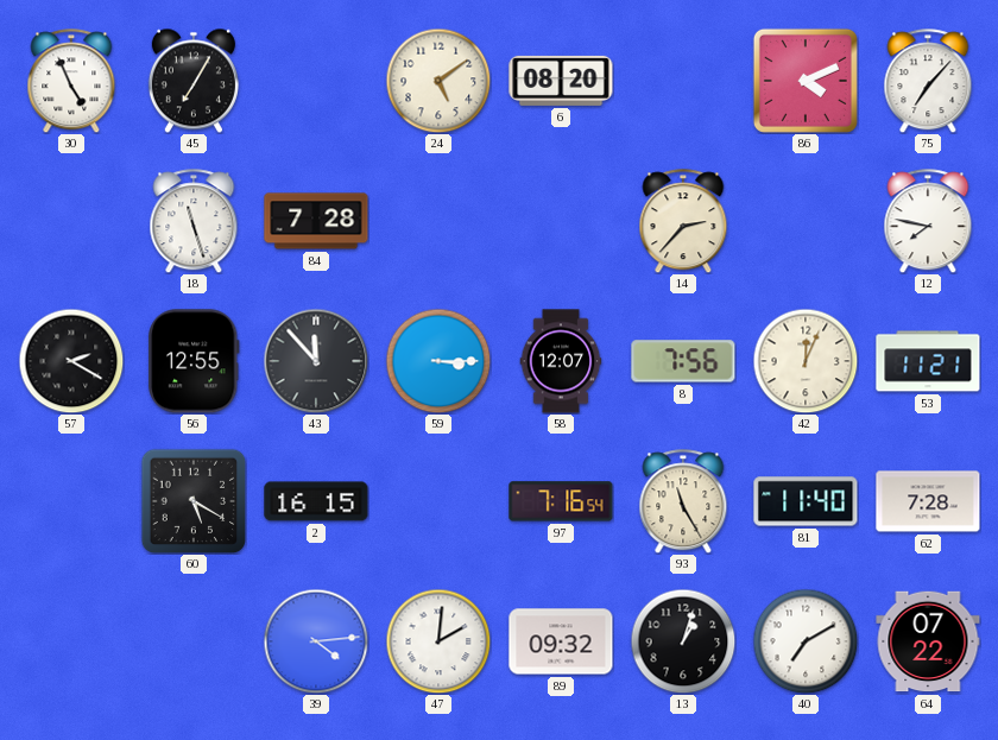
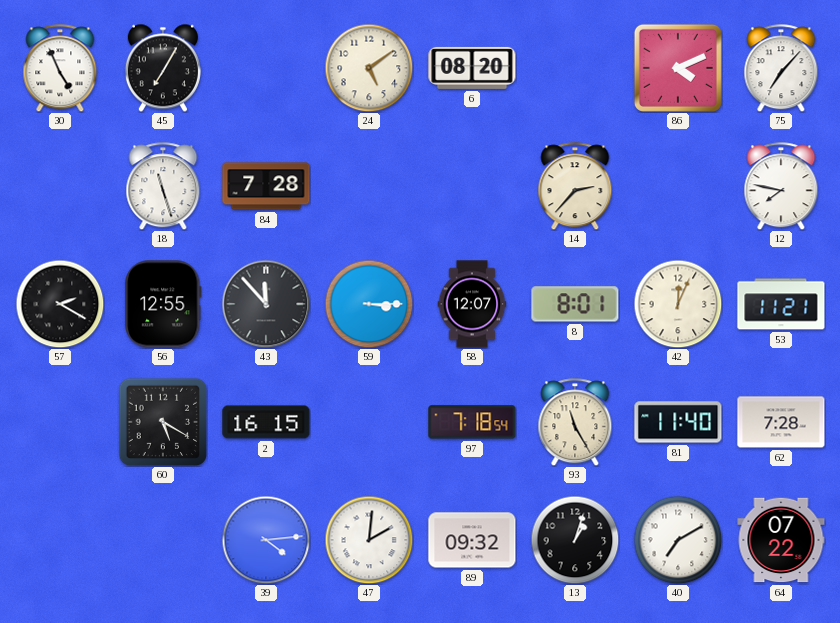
8: 7:56 -> 8:01 (575, 304)
97: 7:16 -> 7:18 (472, 422)
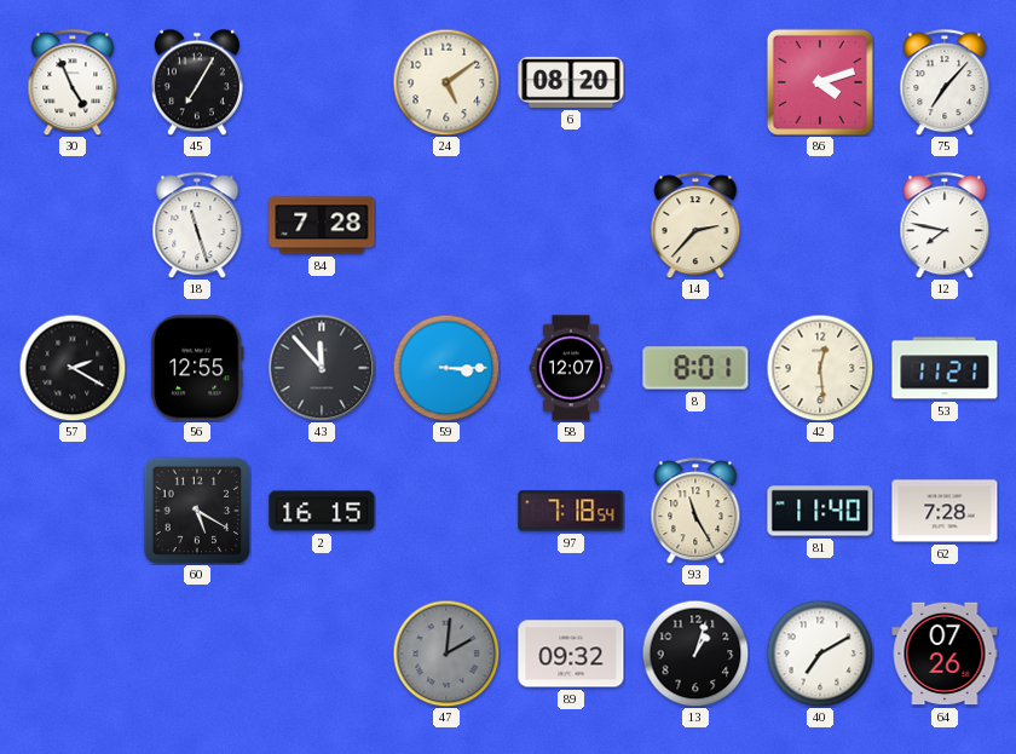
86: 4:11 -> 4:12 (820, 82)
42: 12:04 -> 12:29 (820, 368)
39: 4:14 -> none (266, 540)
47 dial: white -> grey (446, 654)
64: 07:22 -> 07:26 (945, 654)
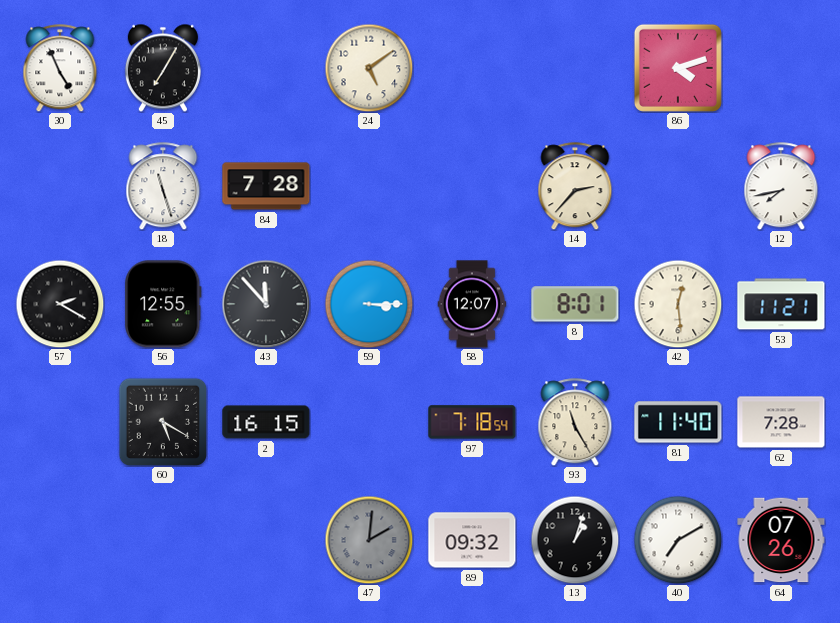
6: 08:20 -> none (571, 82)
75: 7:07 -> none (945, 82)
12: 7:47 -> 7:43 (781, 186)
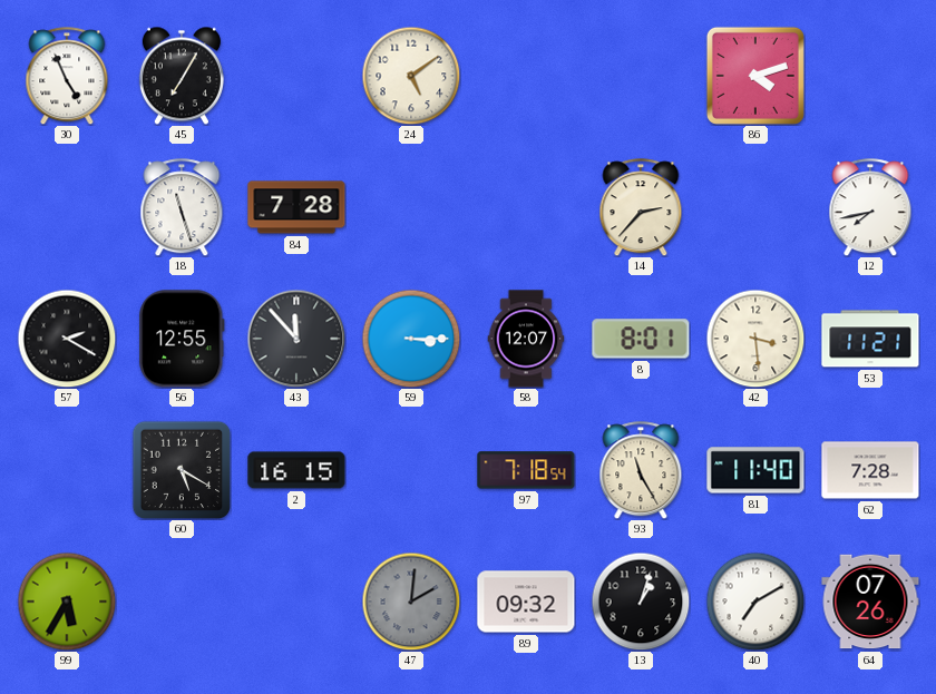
42: 12:29 -> 3:29 (755, 339)
99: none -> 5:35 (67, 602)
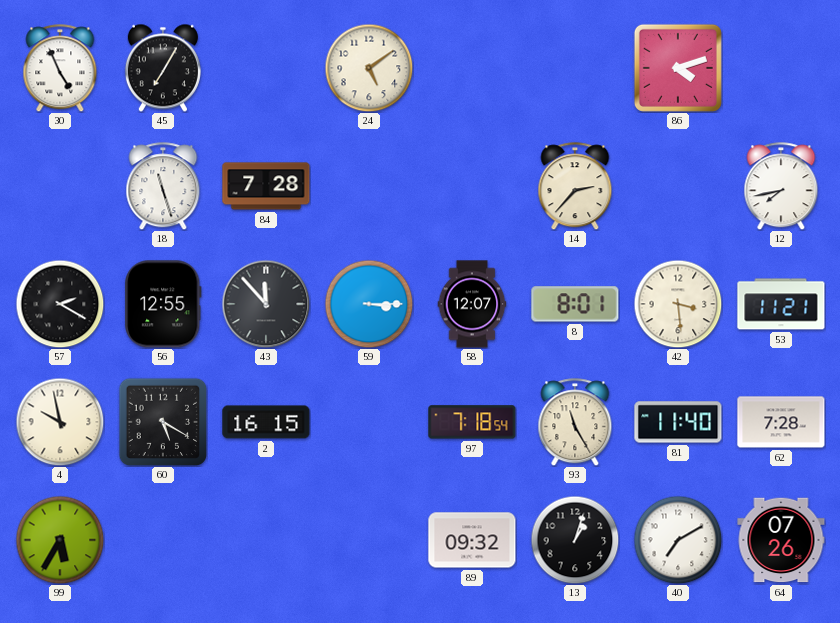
4: none -> 9:58 (60, 422)
47: 2:01 -> none (411, 602)
